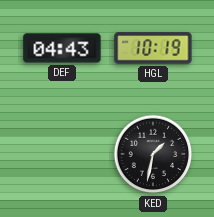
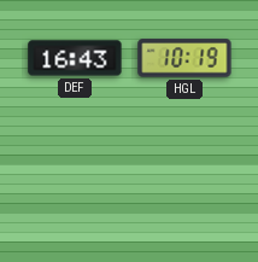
DEF: 04:43 -> 16:43 (75, 58)
KED: 1:32 -> none (153, 154)
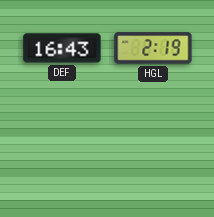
HGL: 10:19 -> 2:19 (153, 48)
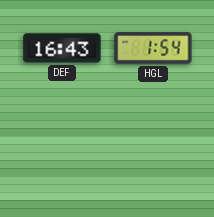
HGL: 2:19 -> 1:54 (153, 48)
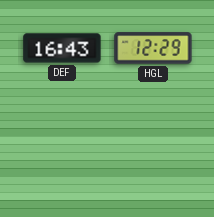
HGL: 1:54 -> 12:29 (153, 48)
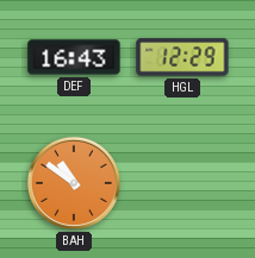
BAH: none -> 10:51 (74, 183)
